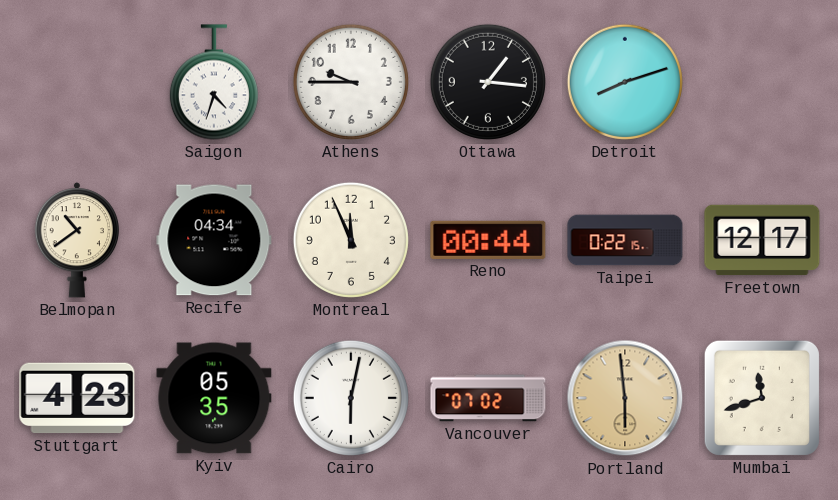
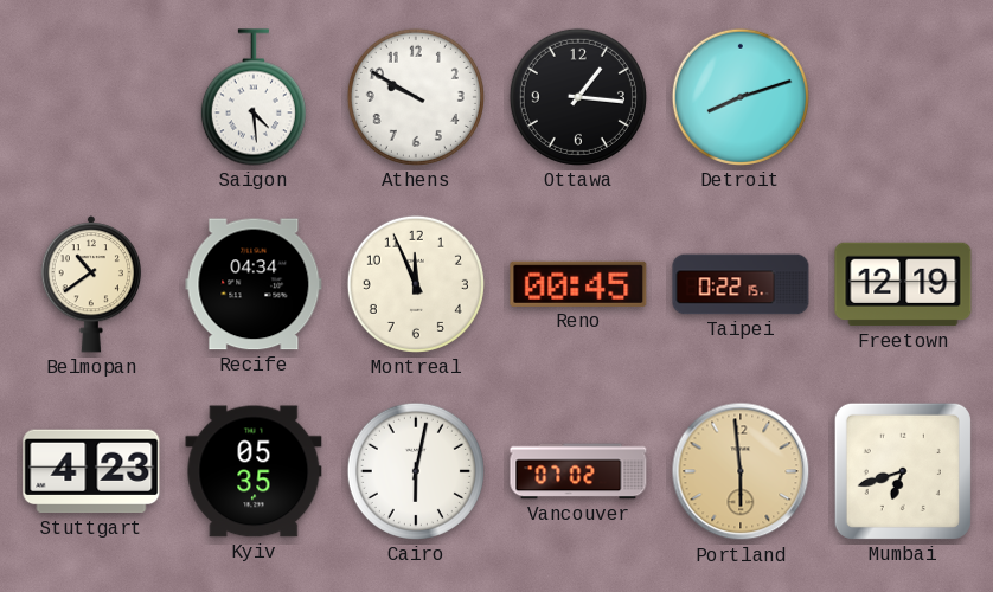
Saigon: 4:33 -> 4:29 (254, 97)
Athens: 9:45 -> 9:50 (416, 97)
Reno: 00:44 -> 00:45 (578, 284)
Freetown: 12:17 -> 12:19 (903, 284)
Mumbai: 11:42 -> 6:42 (903, 471)
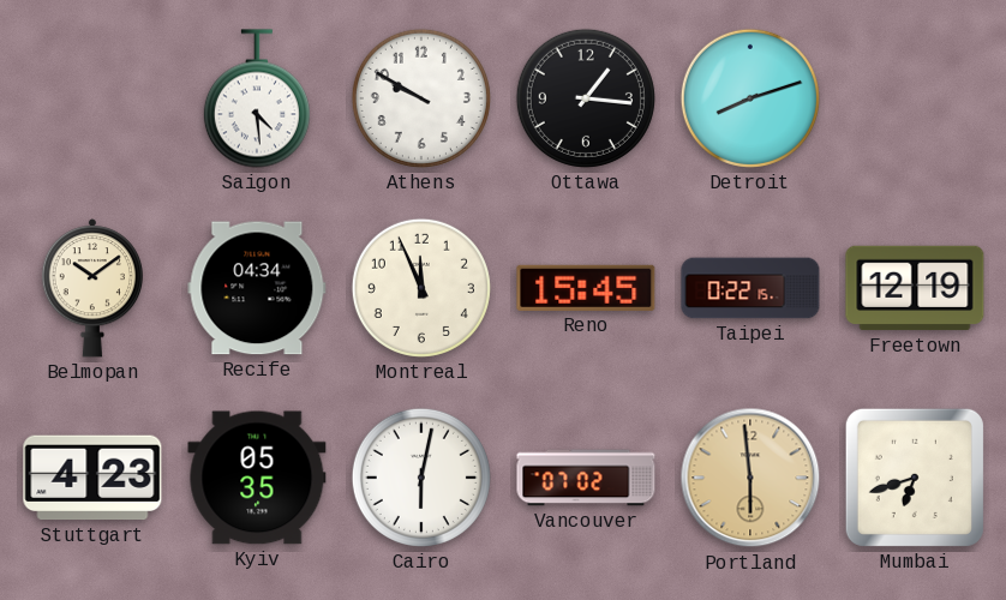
Belmopan: 10:39 -> 10:09 (91, 288)
Reno: 00:45 -> 15:45 (586, 288)
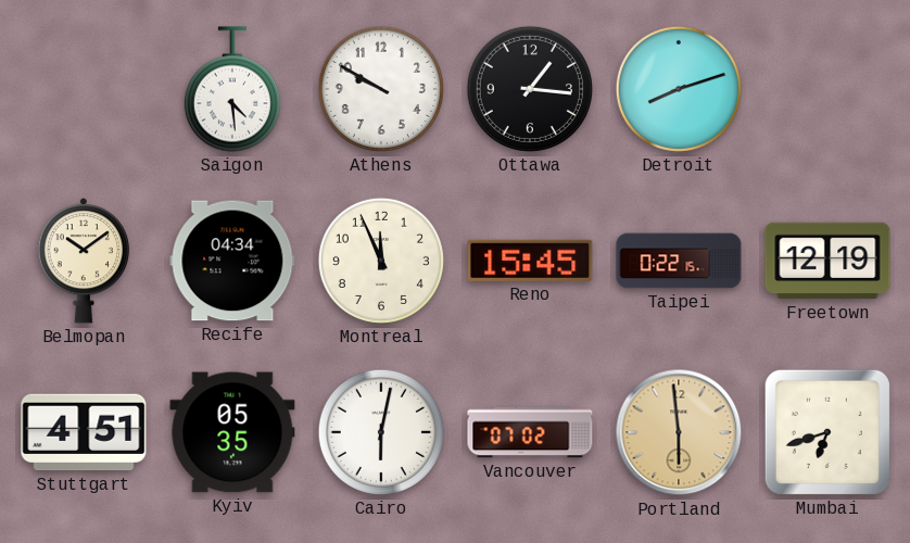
Stuttgart: 4:23 -> 4:51 (84, 432)
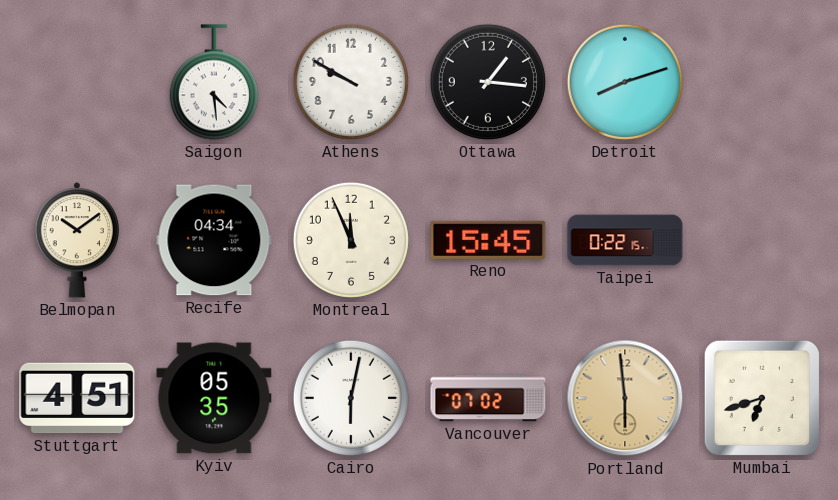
Freetown: 12:19 -> none (827, 261)
